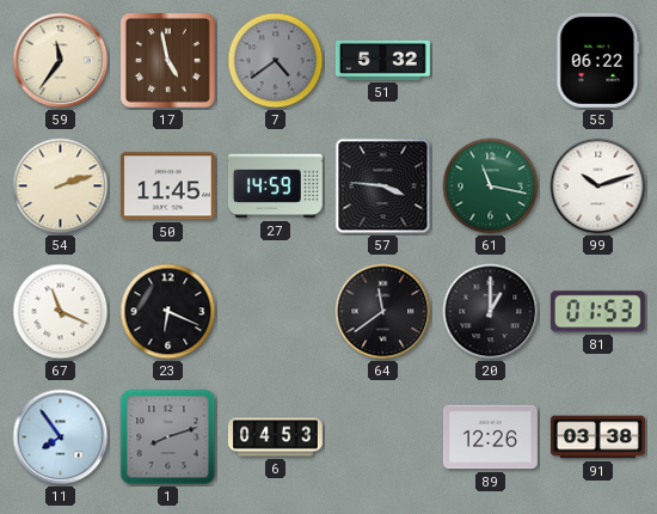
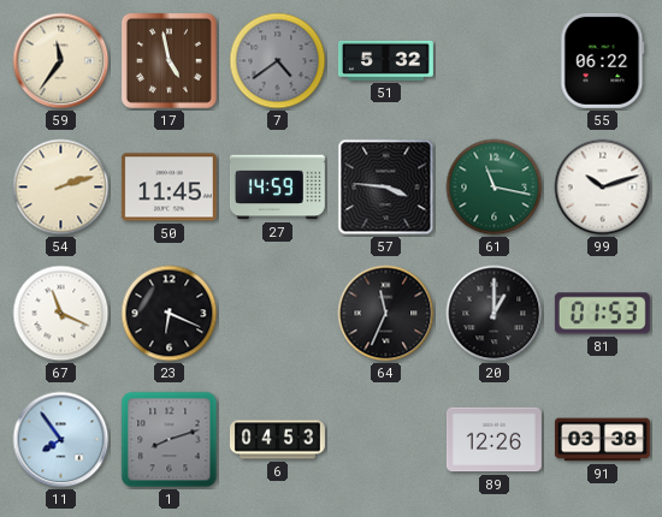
64: 11:39 -> 11:34 (386, 314)
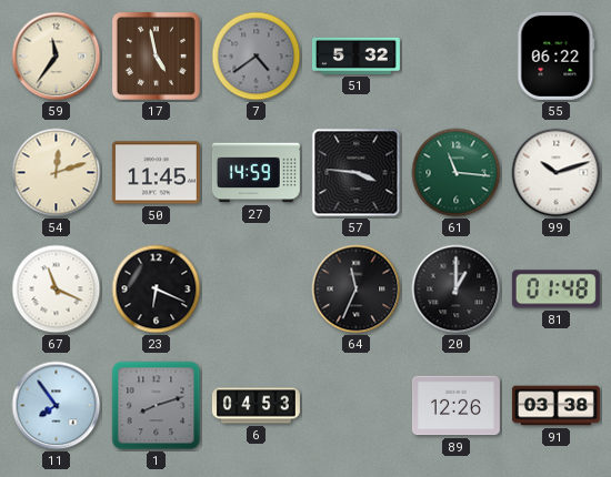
54: 2:12 -> 12:12 (57, 173)
61: 11:17 -> 11:16 (457, 173)
81: 01:53 -> 01:48 (555, 290)
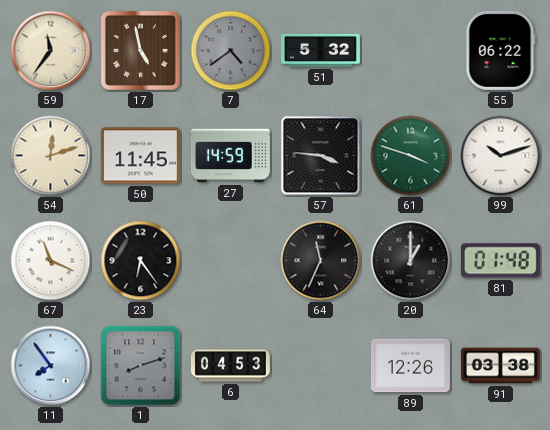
61: 11:16 -> 3:48 (411, 156)
23: 6:19 -> 6:24 (141, 261)
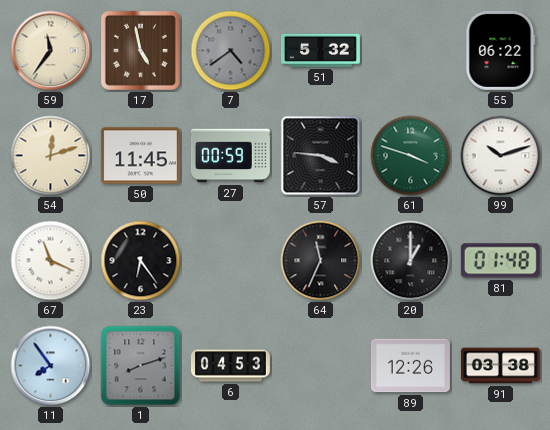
27: 14:59 -> 00:59 (230, 156)
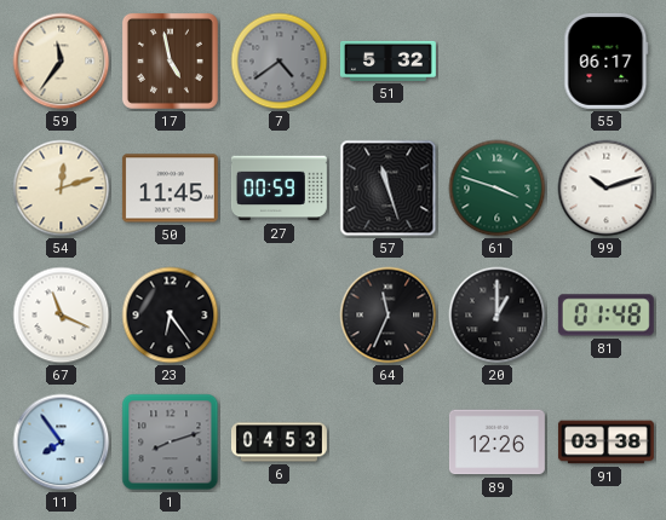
55: 06:22 -> 06:17 (607, 60)
57: 3:46 -> 11:27 (389, 189)
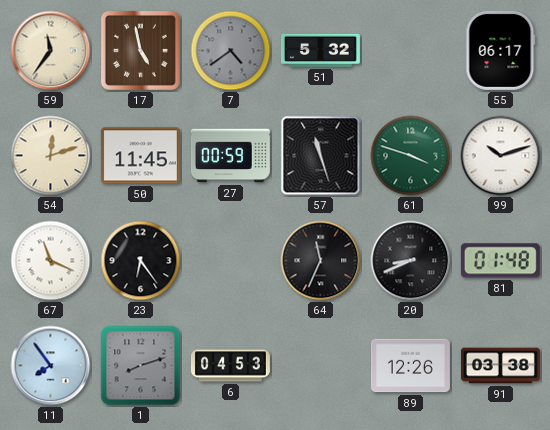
20: 1:00 -> 8:41 (411, 261)
